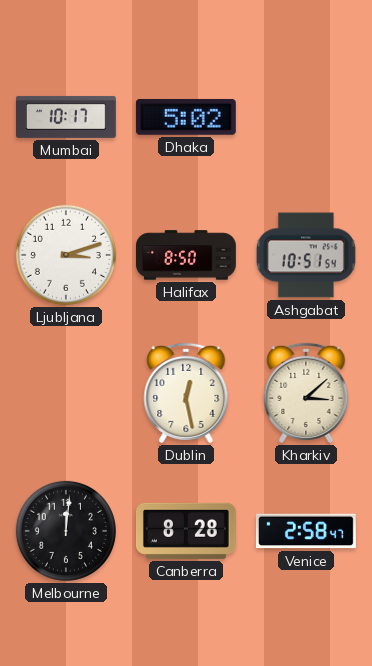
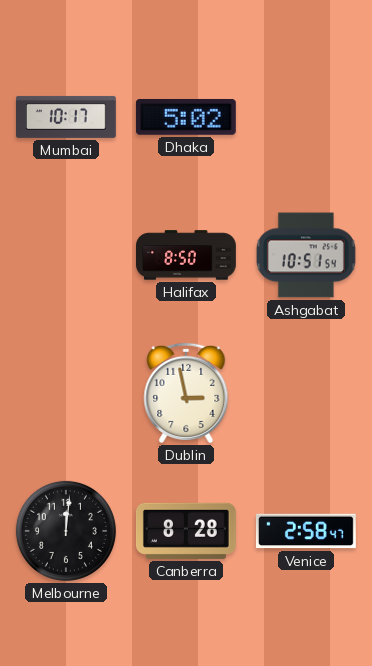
Ljubljana: 3:12 -> none (66, 255)
Dublin: 12:28 -> 2:58 (186, 393)
Kharkiv: 3:08 -> none (306, 393)
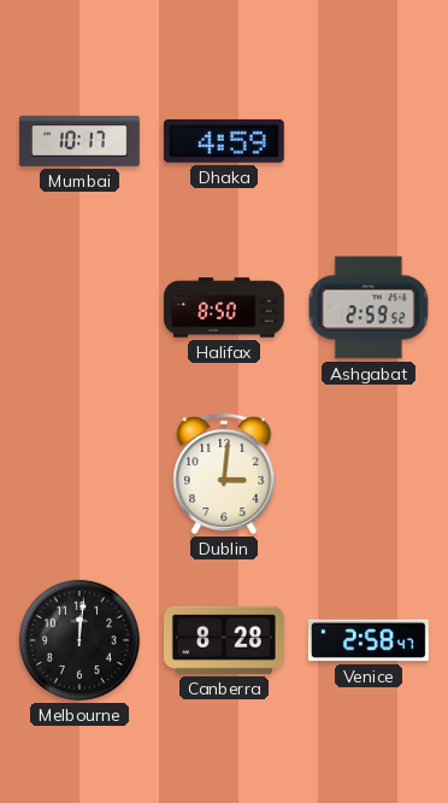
Dhaka: 5:02 -> 4:59 (224, 141)
Ashgabat: 10:51 -> 2:59 (369, 307)
Dublin: 2:58 -> 3:01 (224, 474)
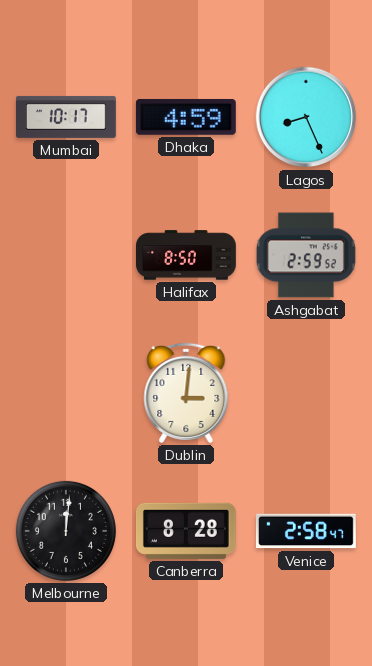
Lagos: none -> 8:26 (306, 117)
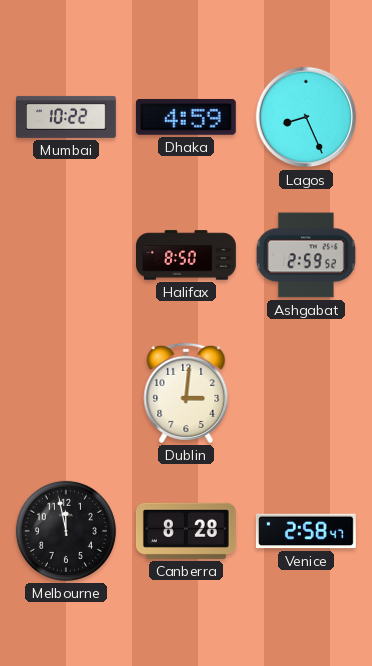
Mumbai: 10:17 -> 10:22 (66, 117)
Melbourne: 12:01 -> 11:58 (66, 531)
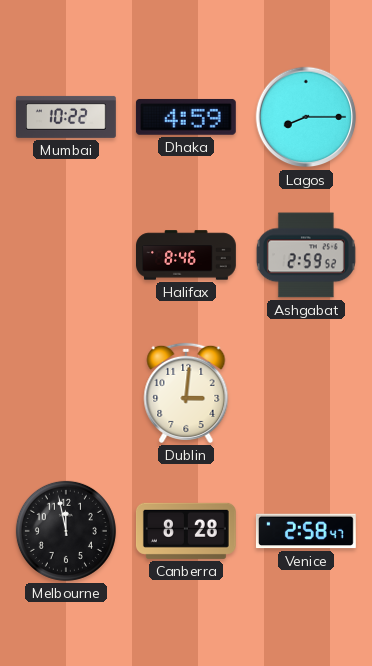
Lagos: 8:26 -> 8:15 (306, 117)
Halifax: 8:50 -> 8:46 (187, 255)
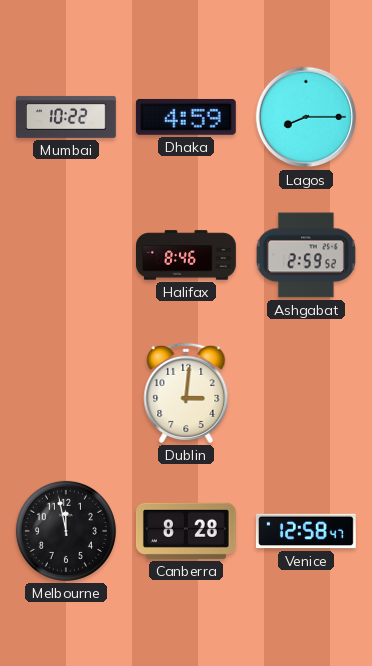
Venice: 2:58 -> 12:58 (306, 531)
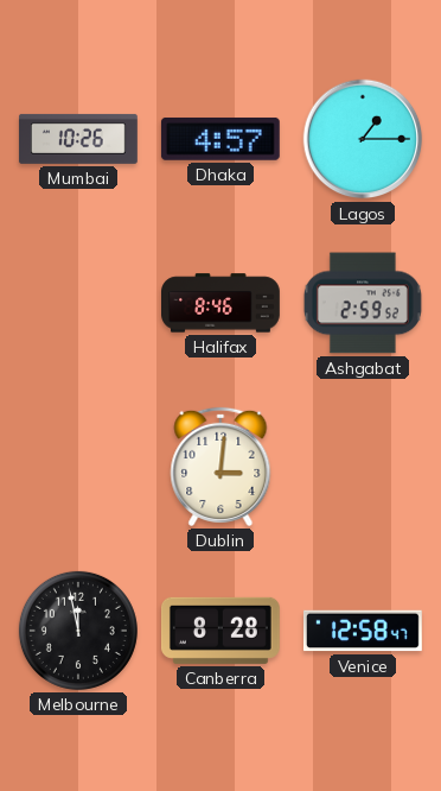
Mumbai: 10:22 -> 10:26 (78, 139)
Dhaka: 4:59 -> 4:57 (220, 139)
Lagos: 8:15 -> 1:15 (363, 139)
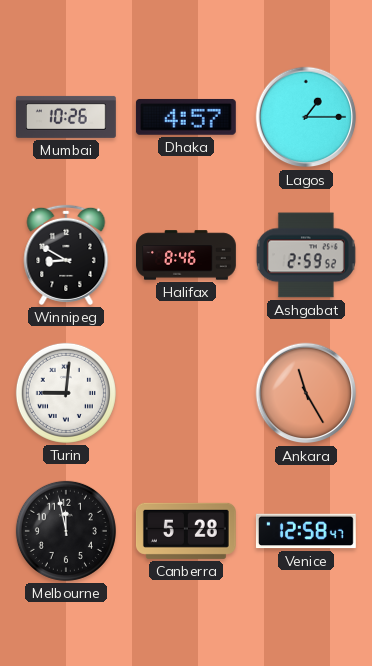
Winnipeg: none -> 8:50 (66, 255)
Turin: none -> 9:01 (66, 393)
Dublin: 3:01 -> none (220, 467)
Ankara: none -> 11:25 (306, 393)
Canberra: 8:28 -> 5:28 (186, 531)
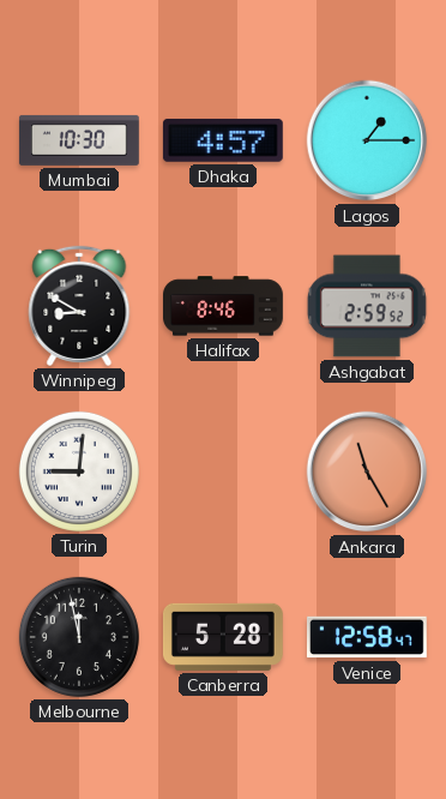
Mumbai: 10:26 -> 10:30 (79, 140)
